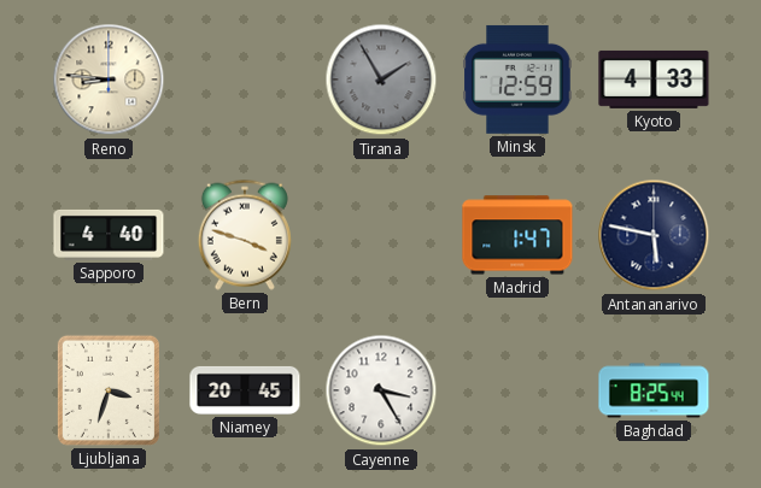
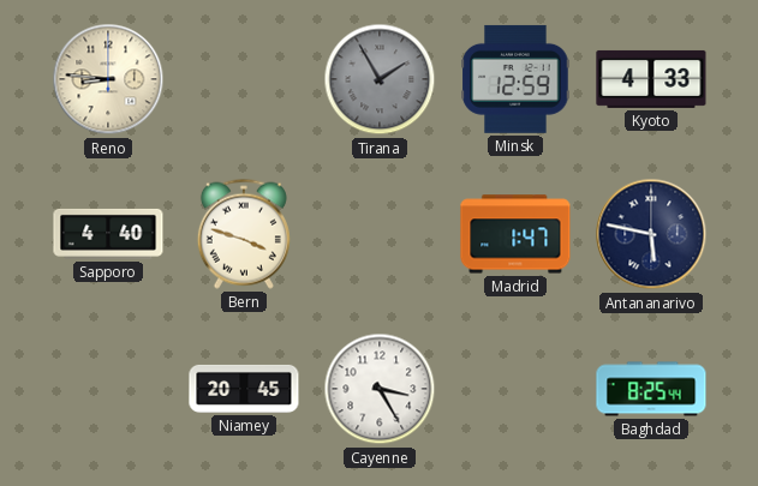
Ljubljana: 3:33 -> none (109, 390)
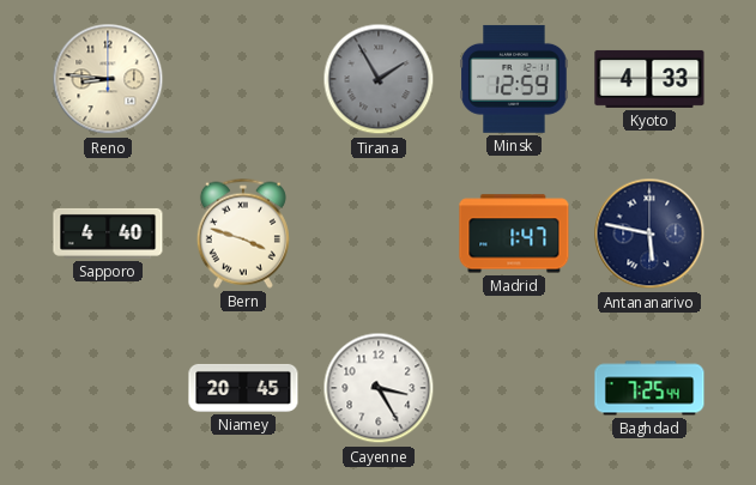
Baghdad: 8:25 -> 7:25 (649, 388)
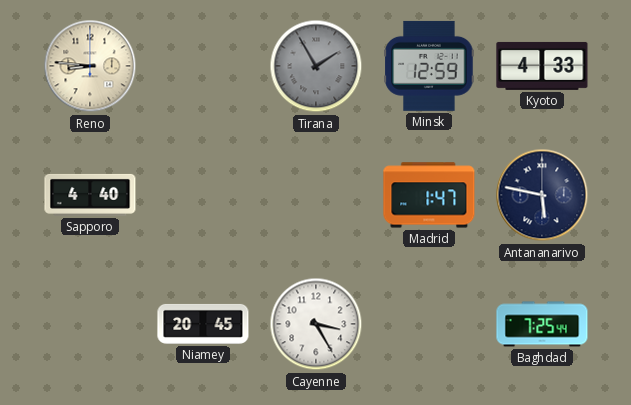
Bern: 3:48 -> none (243, 234)
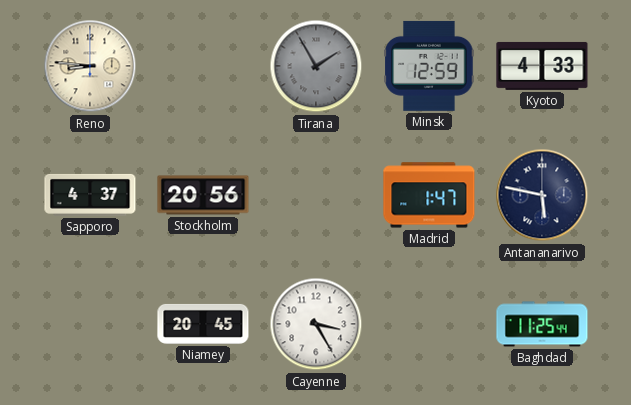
Sapporo: 4:40 -> 4:37 (90, 195)
Stockholm: none -> 20:56 (203, 195)
Baghdad: 7:25 -> 11:25 (542, 324)
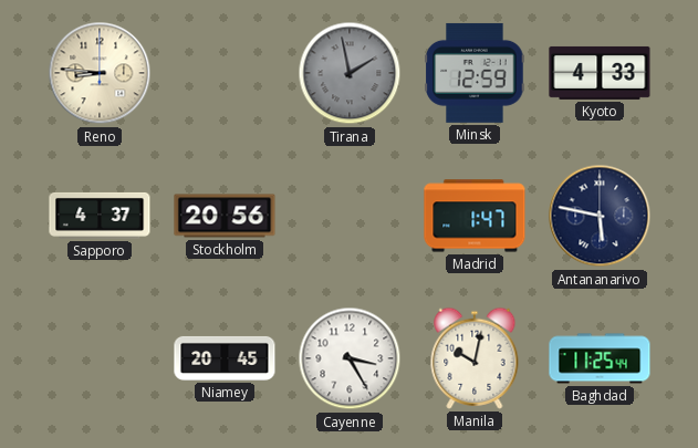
Tirana: 1:55 -> 1:58 (350, 73)
Manila: none -> 10:02 (475, 358)
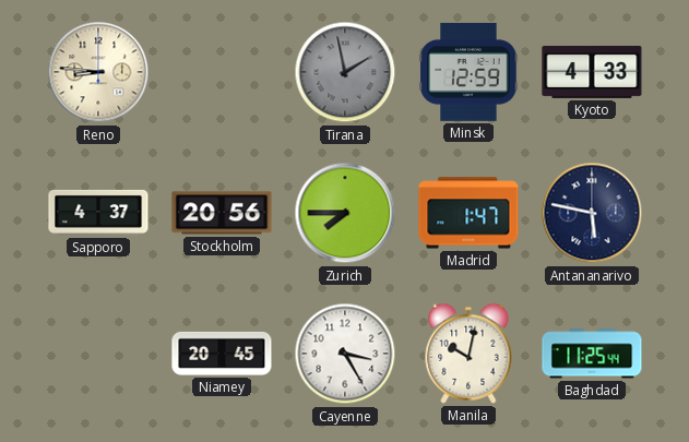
Zurich: none -> 7:45 (345, 213)
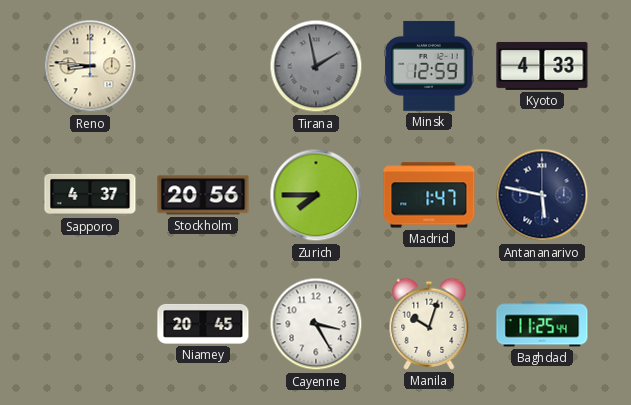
Manila: 10:02 -> 10:03 (429, 324)
